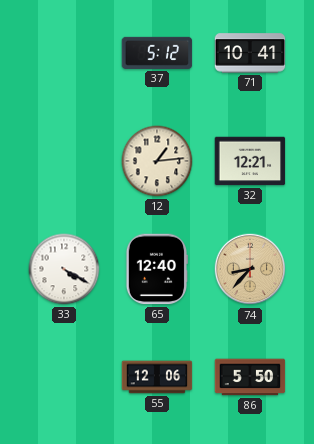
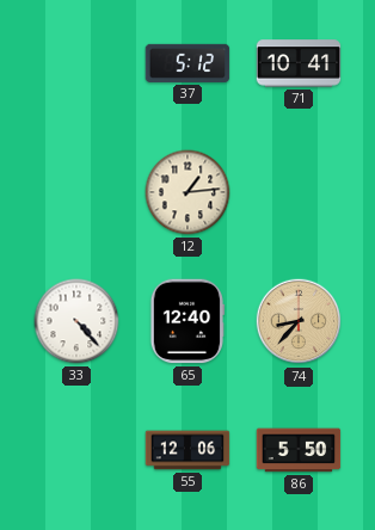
32: 12:21 -> none (250, 161)
33: 4:20 -> 4:23 (76, 321)
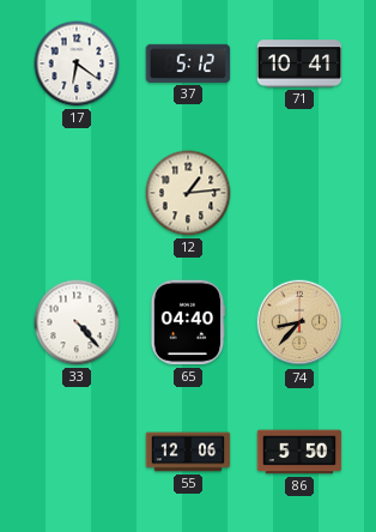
17: none -> 6:21 (77, 64)
65: 12:40 -> 04:40 (187, 322)
